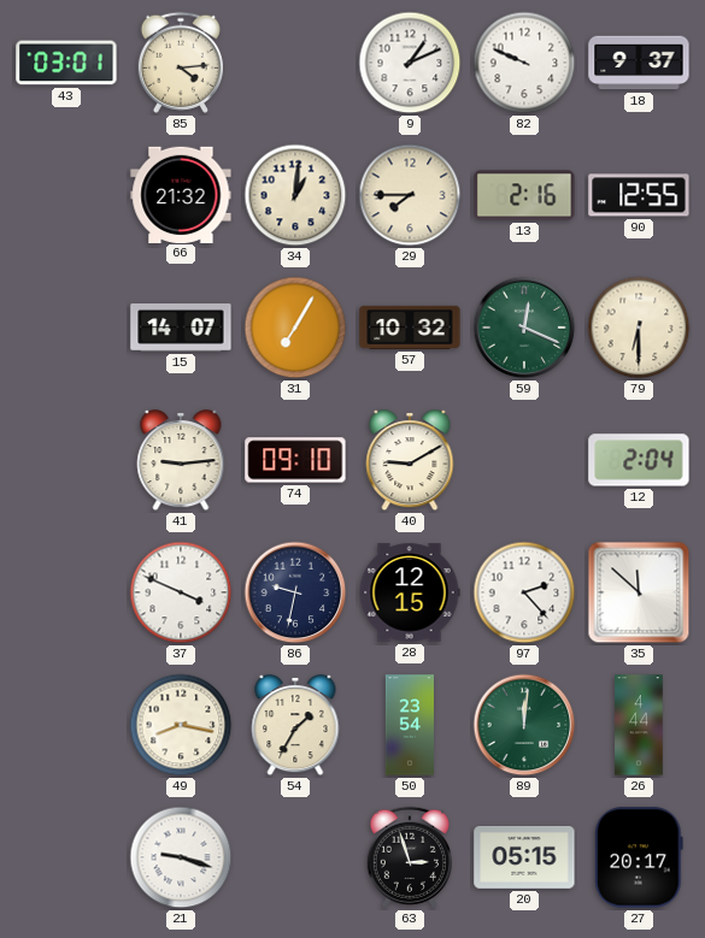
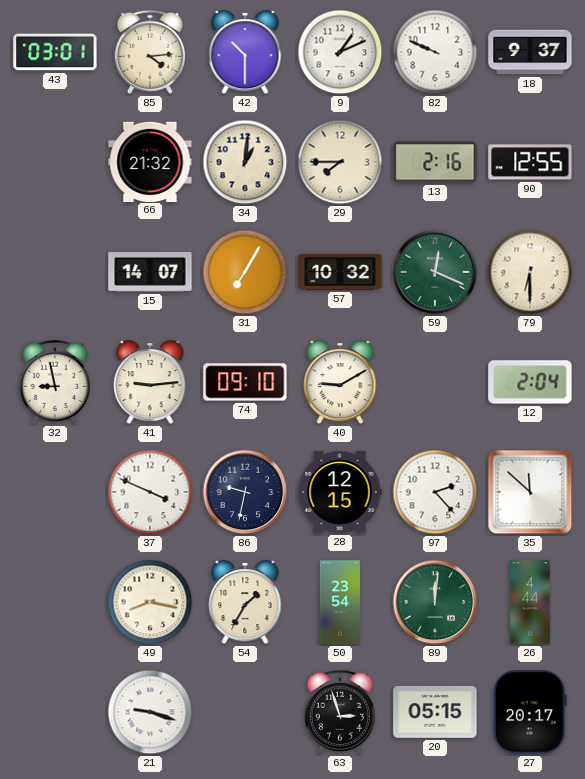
42: none -> 10:30 (245, 53)
32: none -> 8:58 (55, 382)
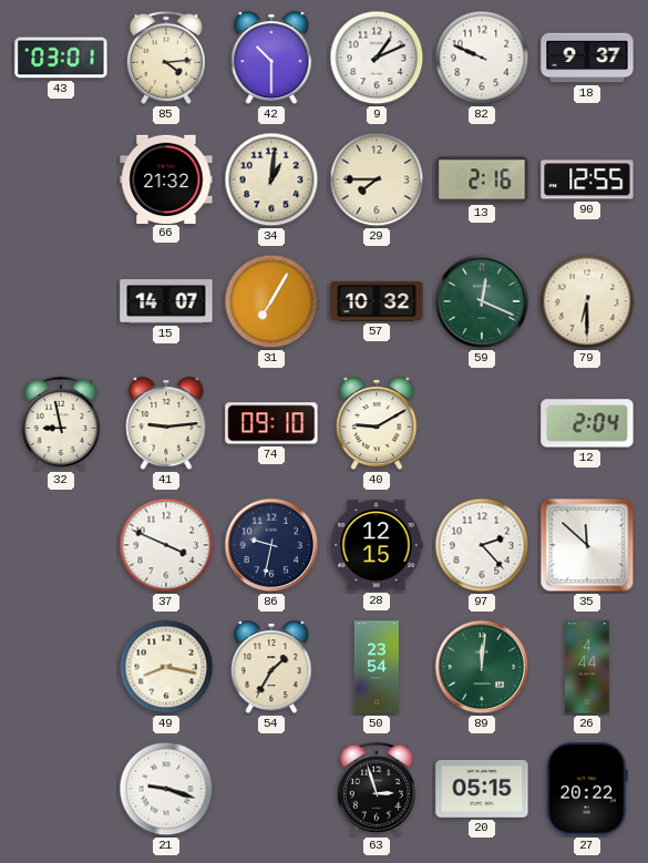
27: 20:17 -> 20:22 (587, 789)
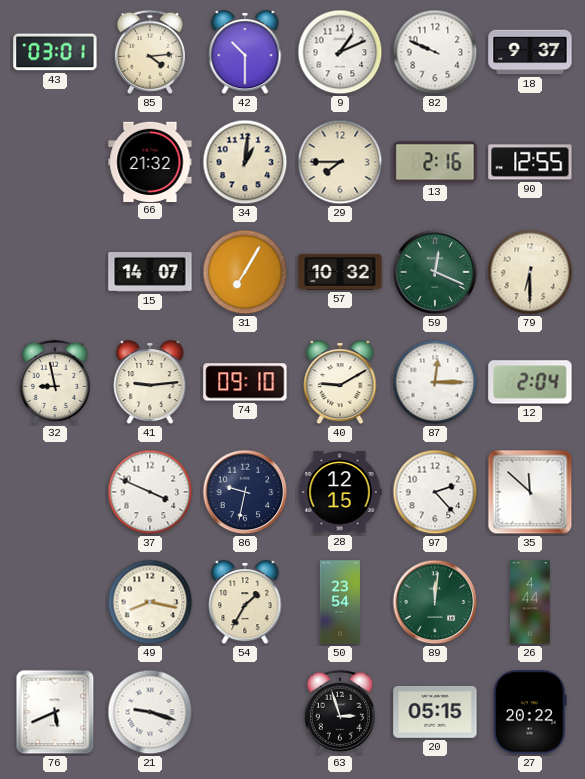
87: none -> 12:15 (435, 382)
76: none -> 5:41 (55, 712)
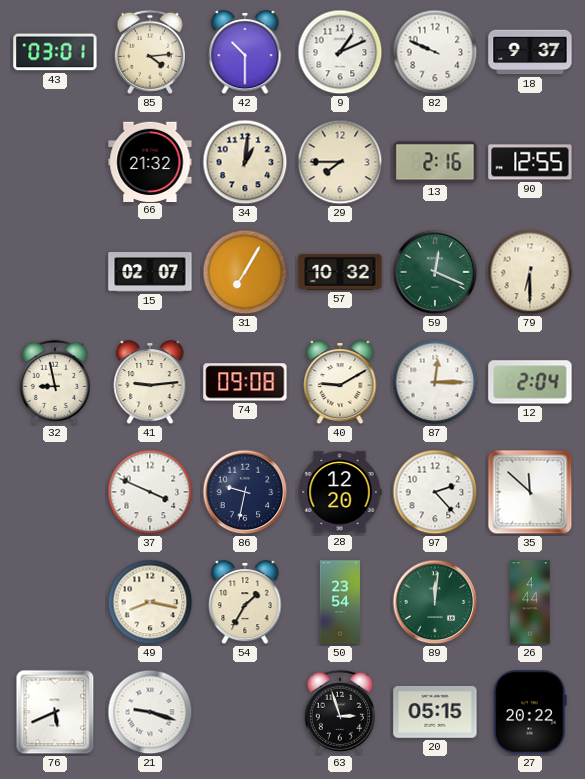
15: 14:07 -> 02:07 (150, 273)
74: 09:10 -> 09:08 (245, 382)
28: 12:15 -> 12:20 (340, 492)
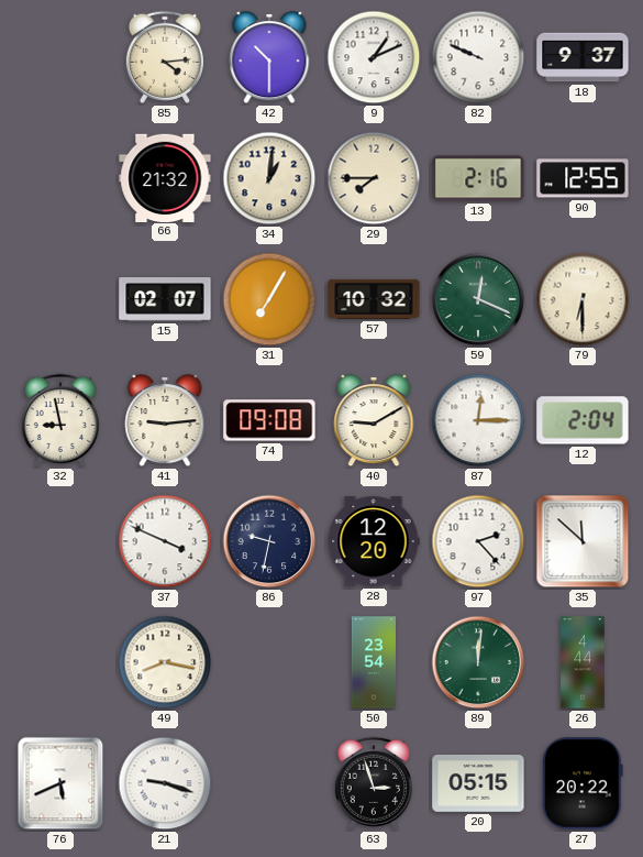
43: 03:01 -> none (55, 52)
54: 1:35 -> none (245, 603)
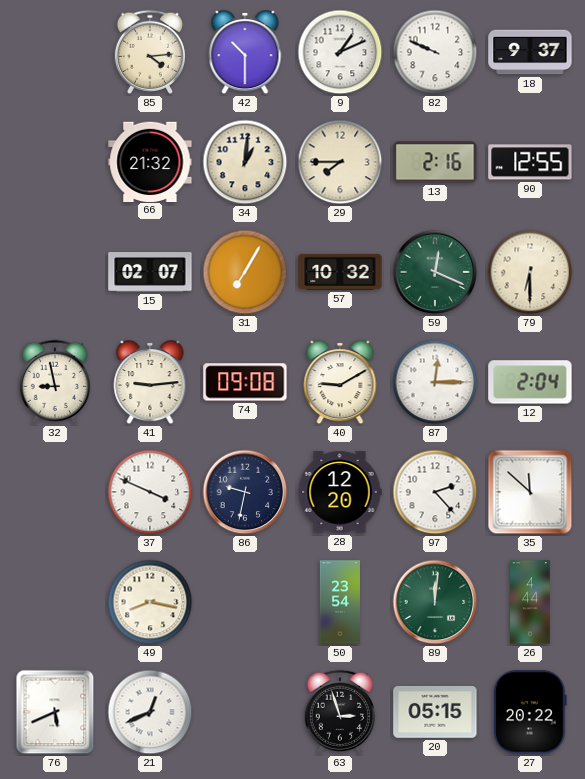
21: 9:18 -> 12:41 (150, 712)
